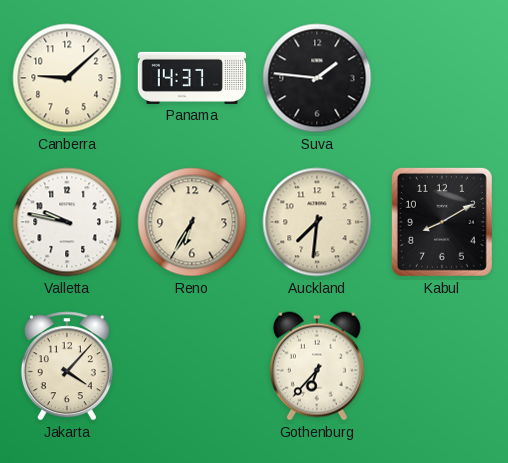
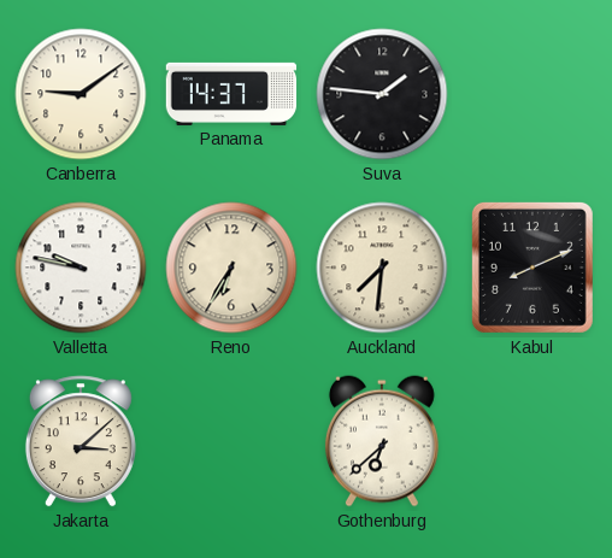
Canberra: 9:08 -> 9:09 (81, 94)
Kabul: 8:10 -> 8:11 (532, 268)
Jakarta: 4:07 -> 3:08 (81, 441)
Gothenburg: 6:37 -> 6:38 (382, 441)
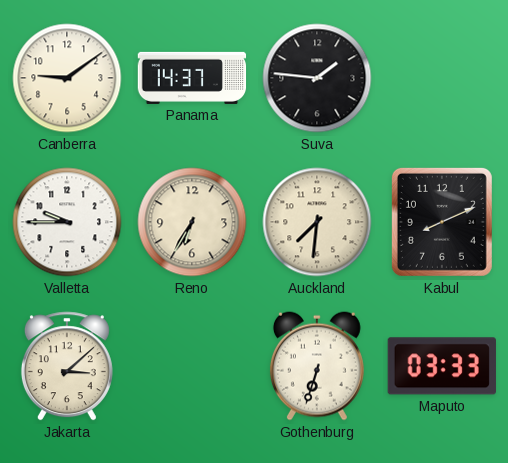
Valletta: 9:47 -> 9:45 (67, 222)
Gothenburg: 6:38 -> 6:33 (317, 366)
Maputo: none -> 03:33 (442, 366)
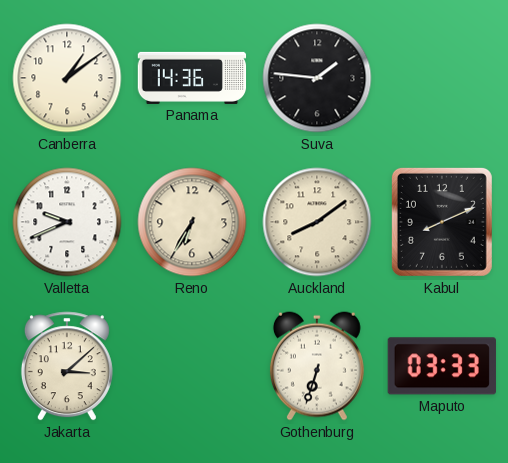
Canberra: 9:09 -> 1:09 (67, 78)
Panama: 14:37 -> 14:36 (192, 78)
Valletta: 9:45 -> 9:41 (67, 222)
Auckland: 7:31 -> 8:09 (317, 222)
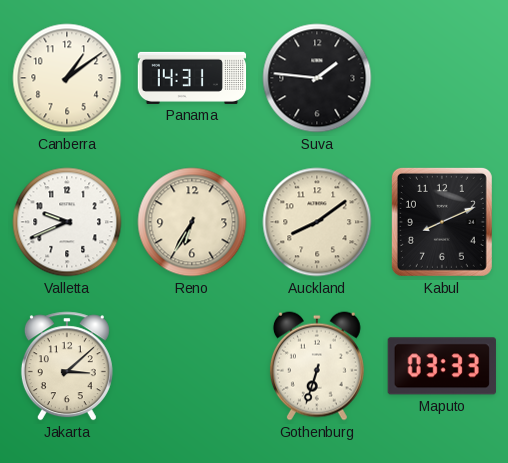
Panama: 14:36 -> 14:31 (192, 78)
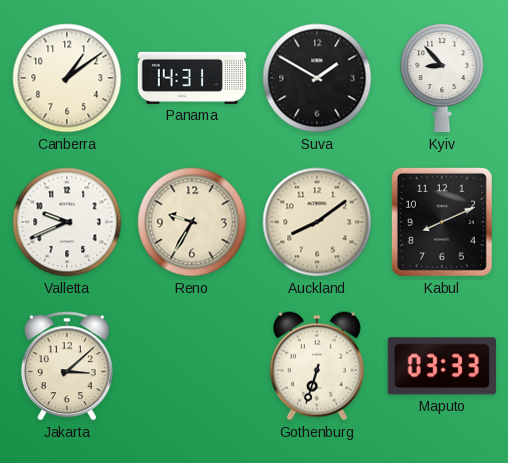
Suva: 1:46 -> 1:50 (317, 78)
Kyiv: none -> 8:53 (442, 79)
Reno: 6:35 -> 9:35 (192, 222)
